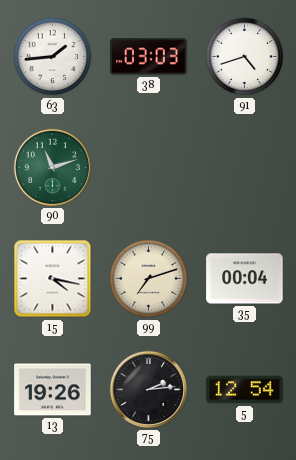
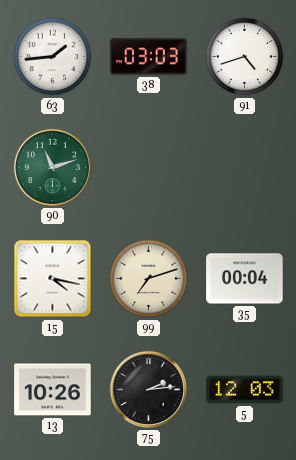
13: 19:26 -> 10:26 (53, 390)
5: 12:54 -> 12:03 (245, 390)
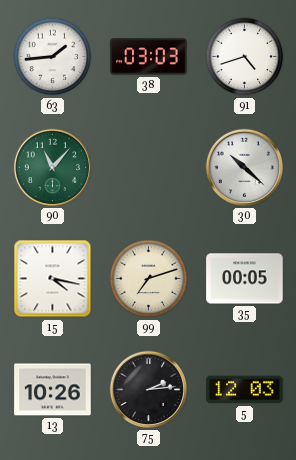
90: 11:12 -> 11:07 (52, 167)
30: none -> 10:22 (244, 167)
35: 00:04 -> 00:05 (245, 279)
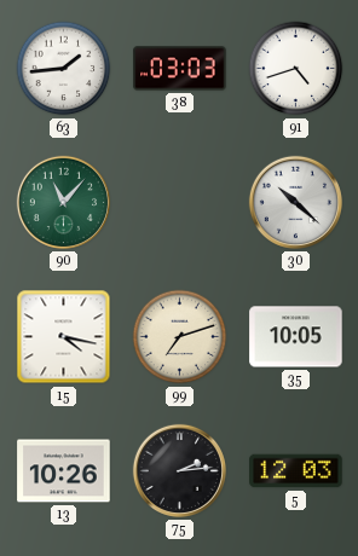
35: 00:05 -> 10:05 (296, 337)
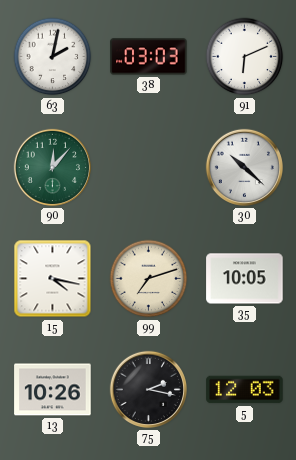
63: 1:44 -> 2:02 (53, 57)
91: 4:42 -> 6:11 (245, 57)
90: 11:07 -> 12:07 (52, 167)
75: 2:14 -> 2:17 (148, 389)
